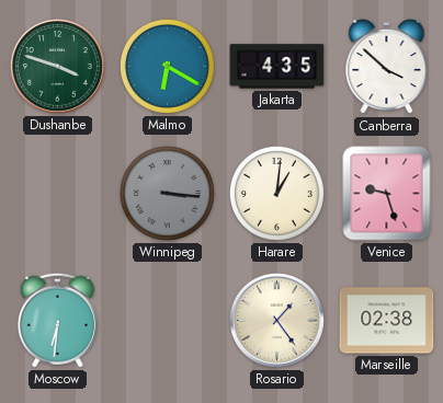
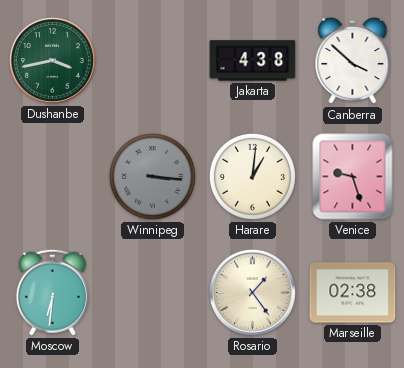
Dushanbe: 3:48 -> 3:43 (52, 60)
Malmo: 6:20 -> none (167, 66)
Jakarta: 4:35 -> 4:38 (253, 61)
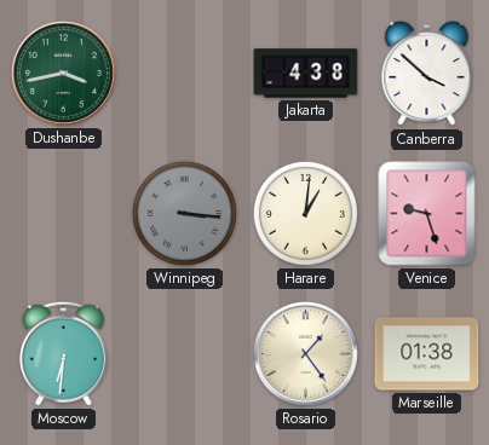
Marseille: 02:38 -> 01:38 (427, 354)
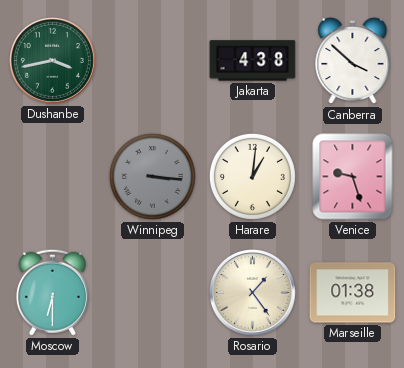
Moscow: 6:31 -> 6:30 (52, 292)
